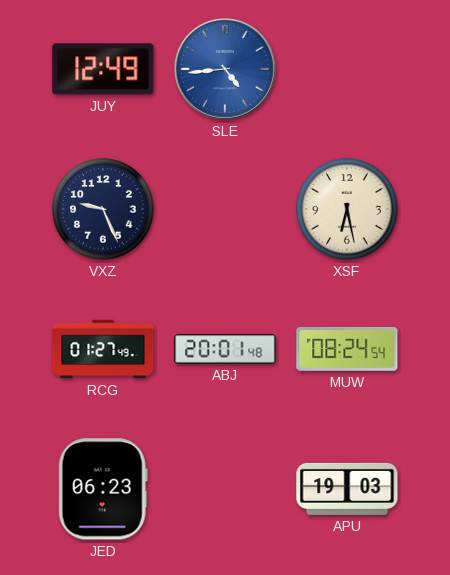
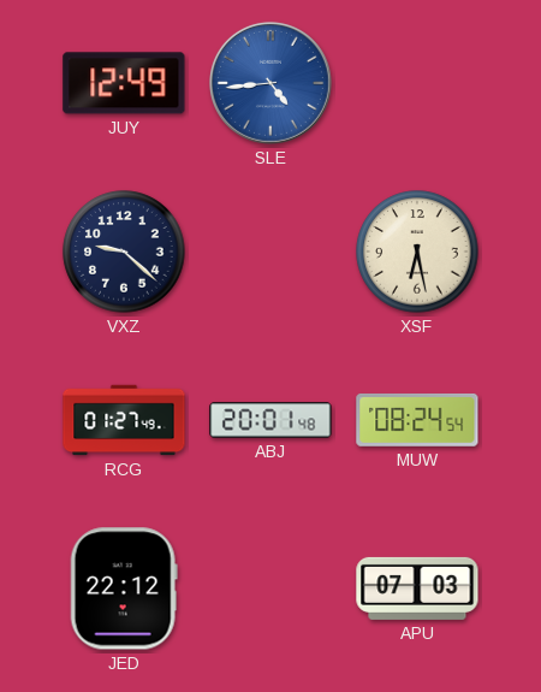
VXZ: 9:26 -> 9:22 (124, 252)
JED: 06:23 -> 22:12 (124, 589)
APU: 19:03 -> 07:03 (417, 589)
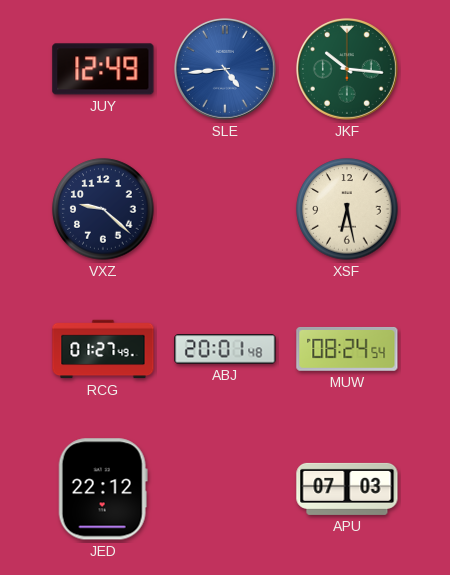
JKF: none -> 10:16 (347, 69)
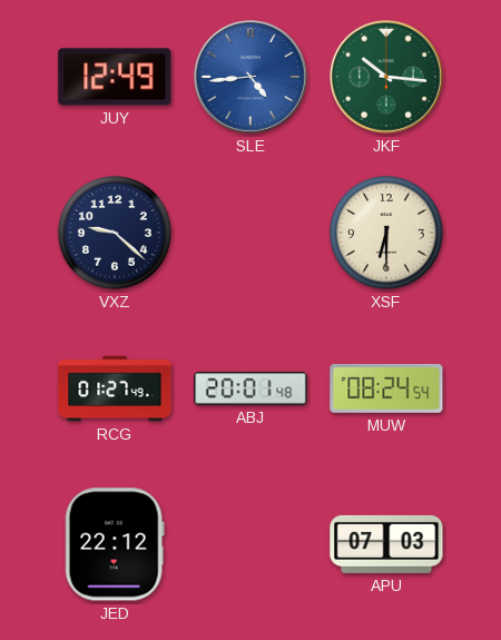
XSF: 6:28 -> 6:30 (386, 233)
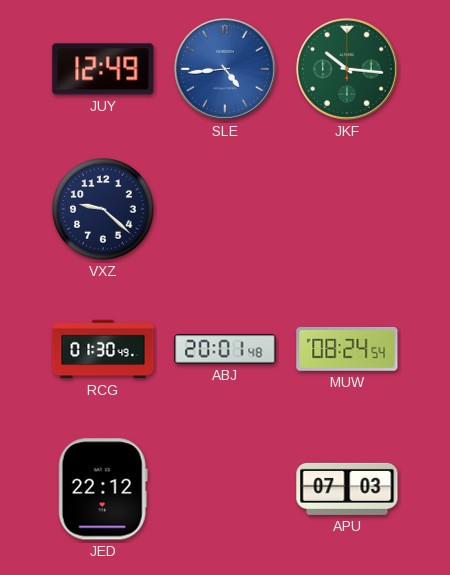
XSF: 6:30 -> none (386, 233)
RCG: 01:27 -> 01:30 (103, 349)
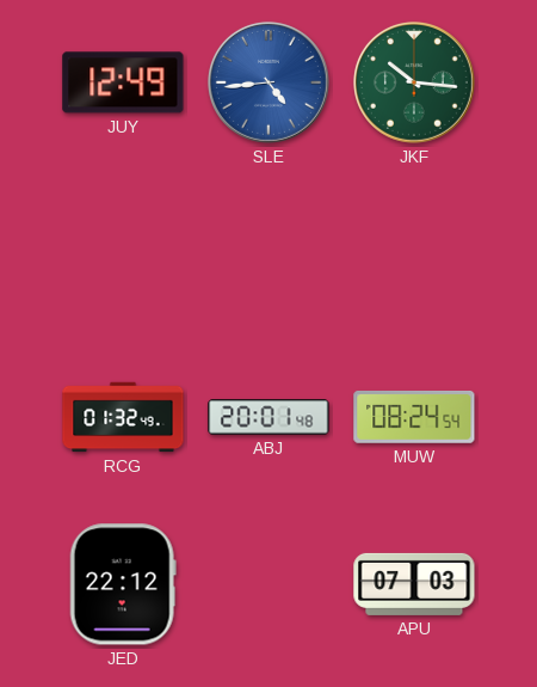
VXZ: 9:22 -> none (103, 209)
RCG: 01:30 -> 01:32 (123, 417)
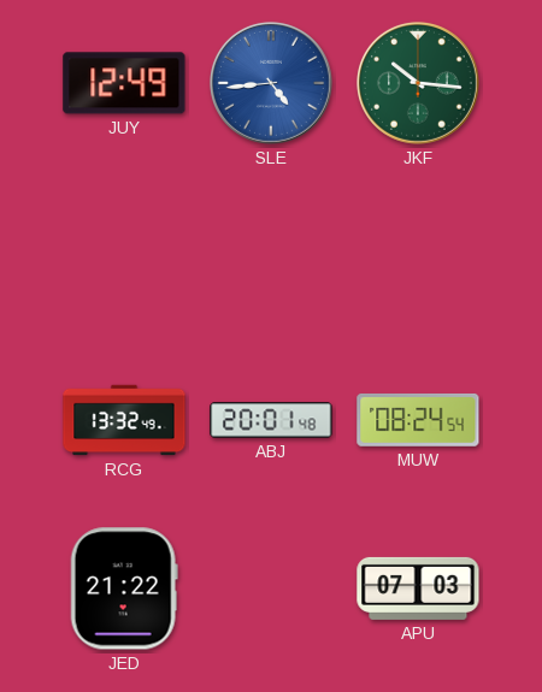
RCG: 01:32 -> 13:32 (124, 420)
JED: 22:12 -> 21:22 (124, 589)
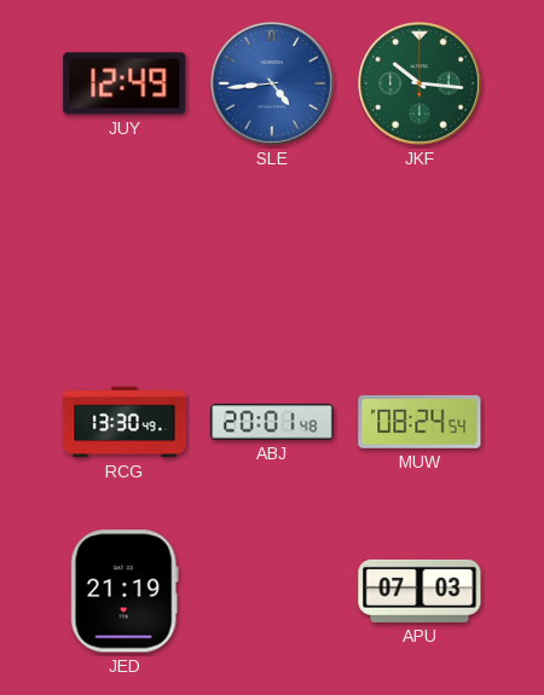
RCG: 13:32 -> 13:30 (125, 422)
JED: 21:22 -> 21:19 (125, 591)
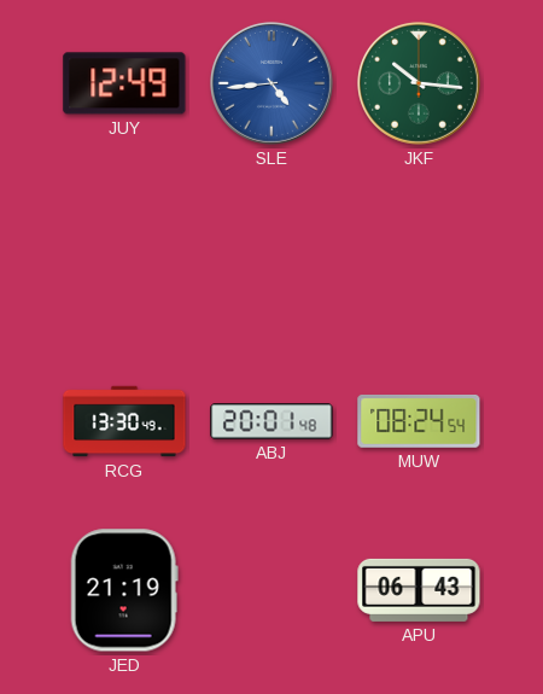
APU: 07:03 -> 06:43 (419, 590)
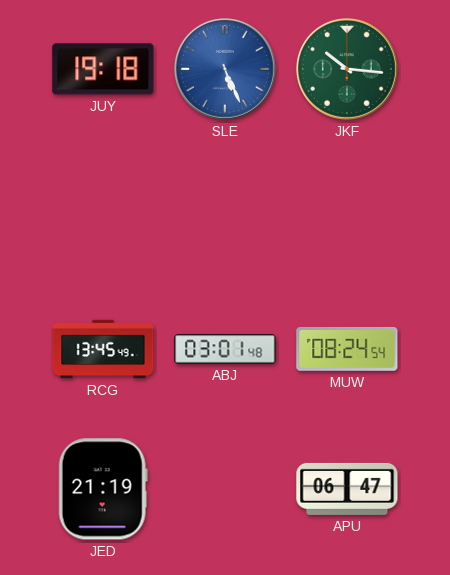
JUY: 12:49 -> 19:18 (103, 69)
SLE: 4:44 -> 5:26 (225, 69)
RCG: 13:30 -> 13:45 (103, 349)
ABJ: 20:01 -> 03:01 (225, 349)
APU: 06:43 -> 06:47 (347, 489)
